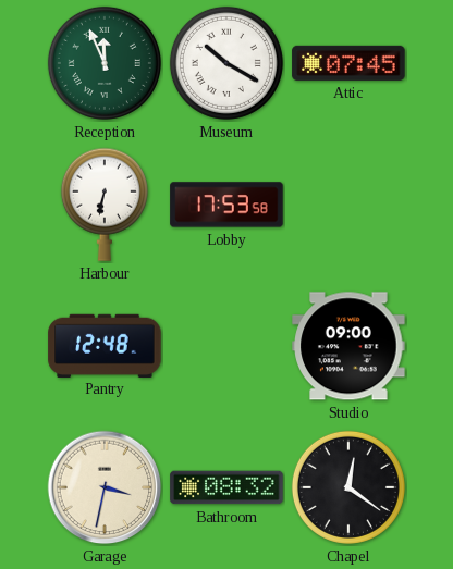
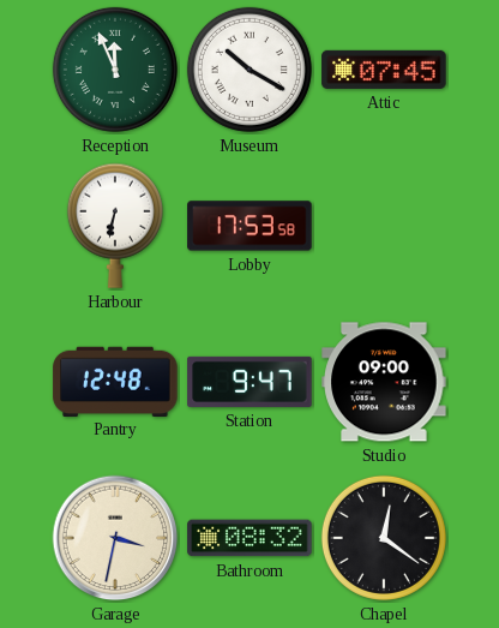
Station: none -> 9:47 (249, 382)
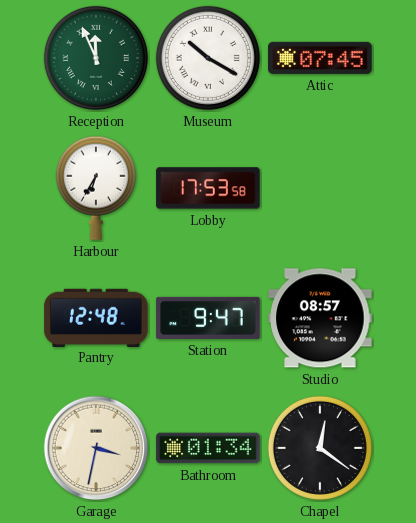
Harbour: 6:32 -> 6:35 (96, 188)
Studio: 09:00 -> 08:57 (320, 318)
Bathroom: 08:32 -> 01:34 (208, 448)
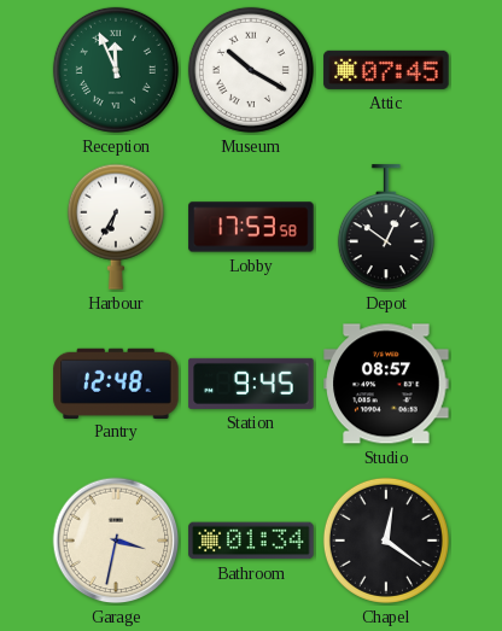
Depot: none -> 12:51 (386, 228)
Station: 9:47 -> 9:45 (251, 384)
